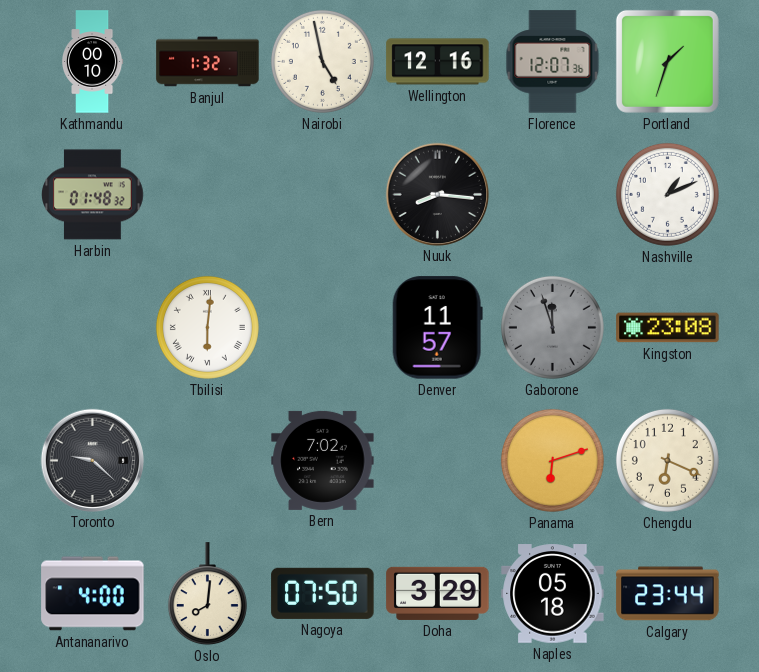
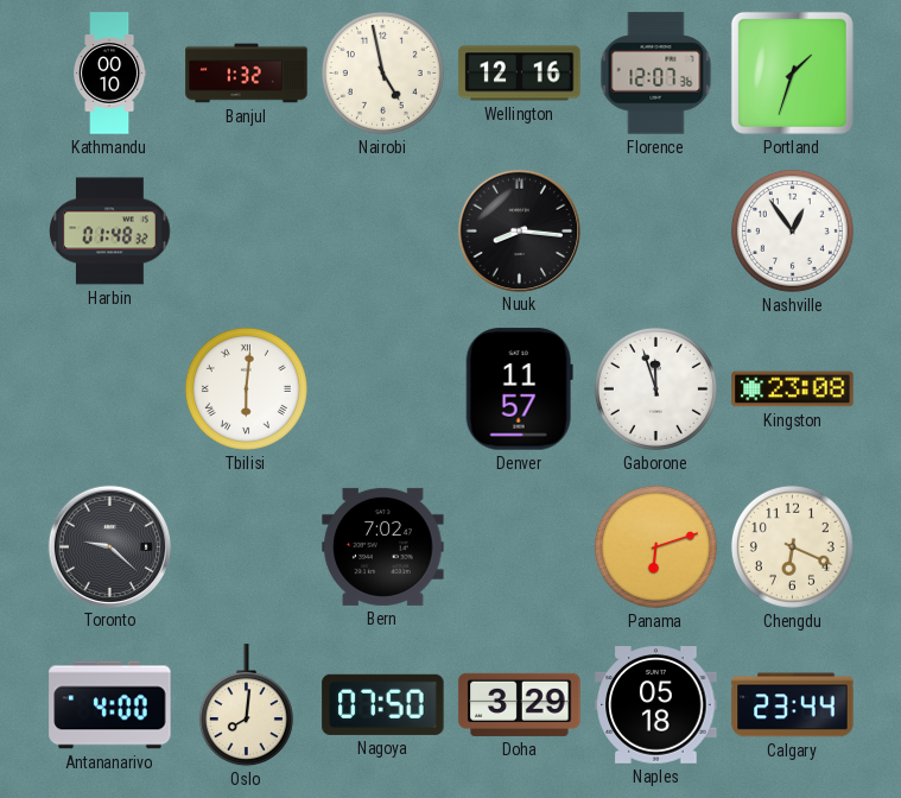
Nashville: 1:11 -> 12:54 (792, 230)
Gaborone dial: grey -> white (655, 388)
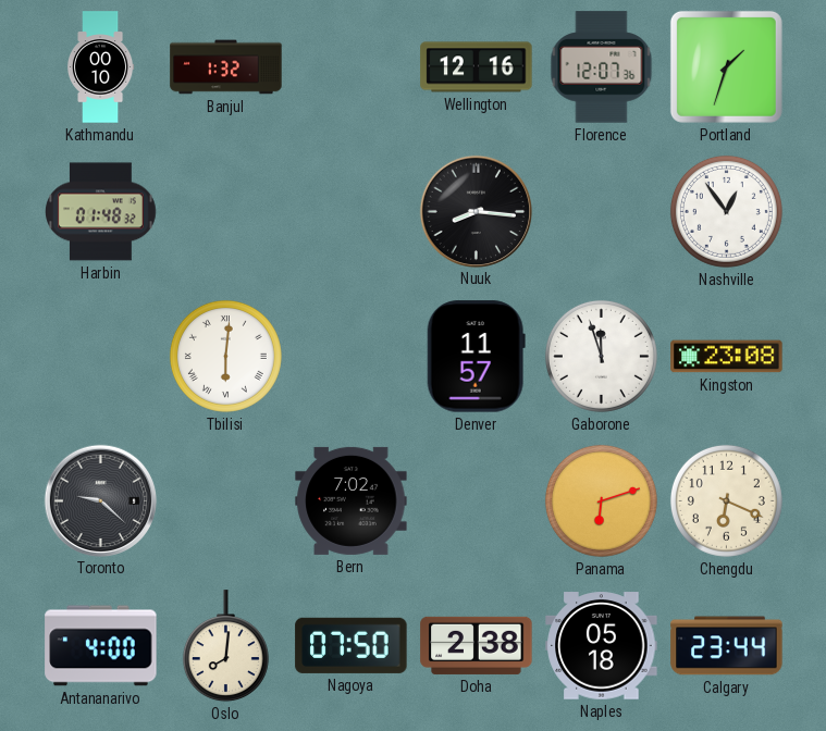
Nairobi: 4:58 -> none (382, 72)
Doha: 3:29 -> 2:38 (477, 645)
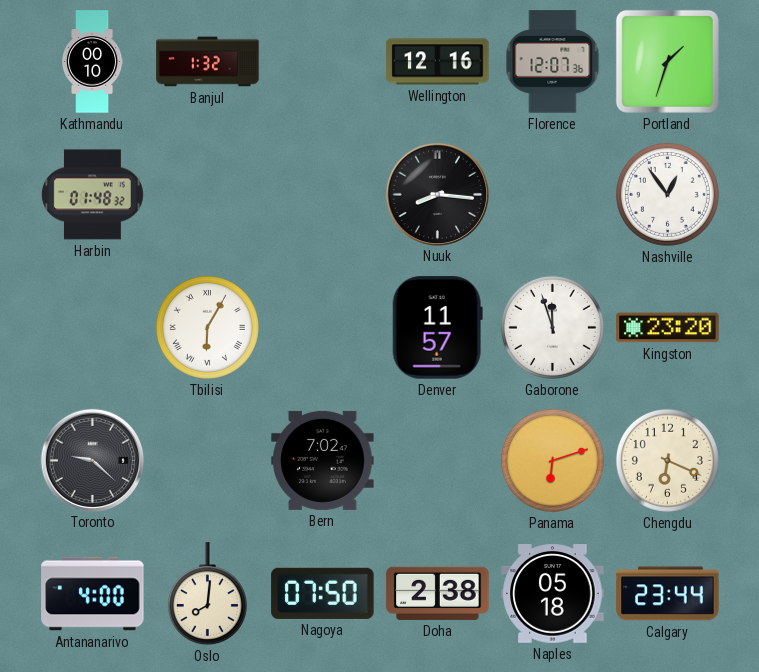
Tbilisi: 6:01 -> 6:05 (207, 327)
Kingston: 23:08 -> 23:20 (668, 328)
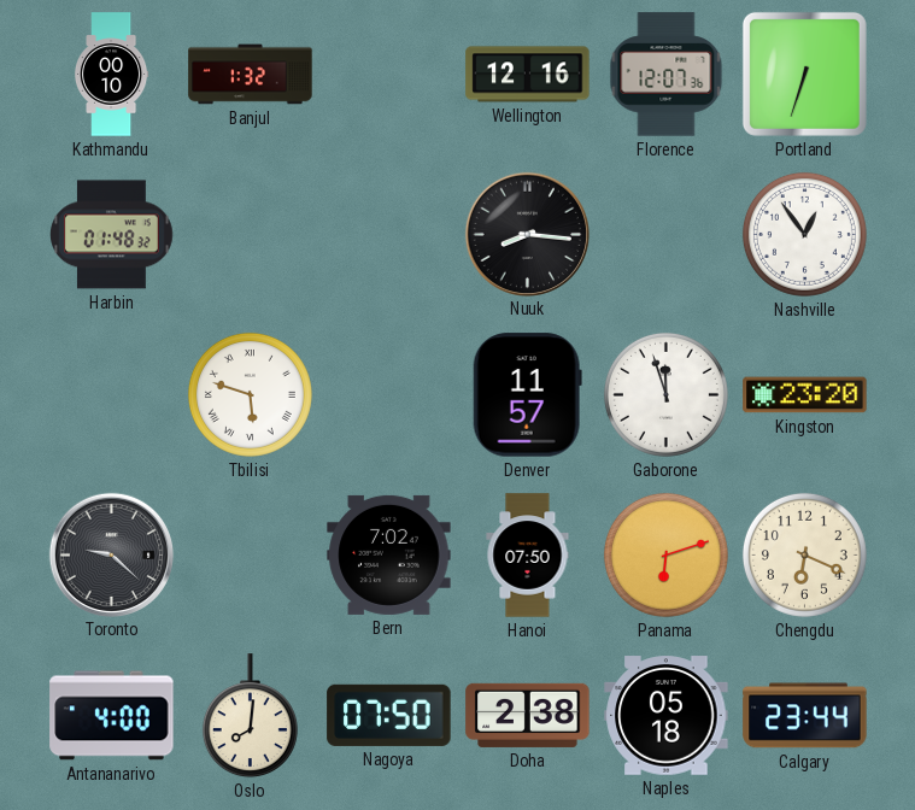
Portland: 1:33 -> 6:33 (804, 74)
Tbilisi: 6:05 -> 5:48 (250, 394)
Hanoi: none -> 07:50 (528, 556)
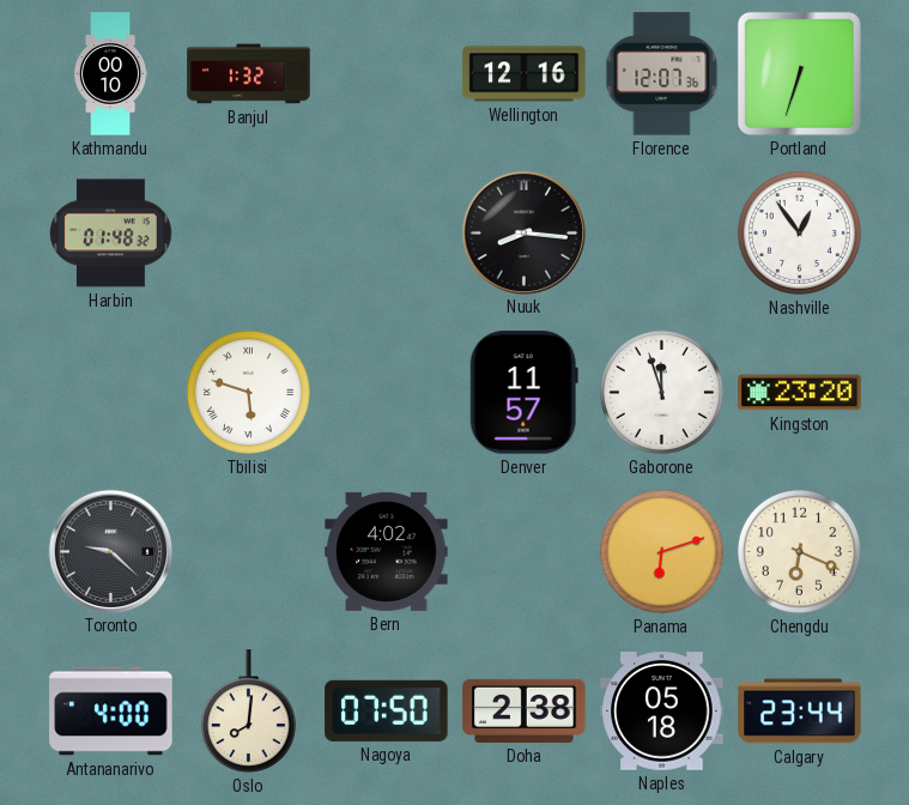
Bern: 7:02 -> 4:02 (387, 551)
Hanoi: 07:50 -> none (528, 556)
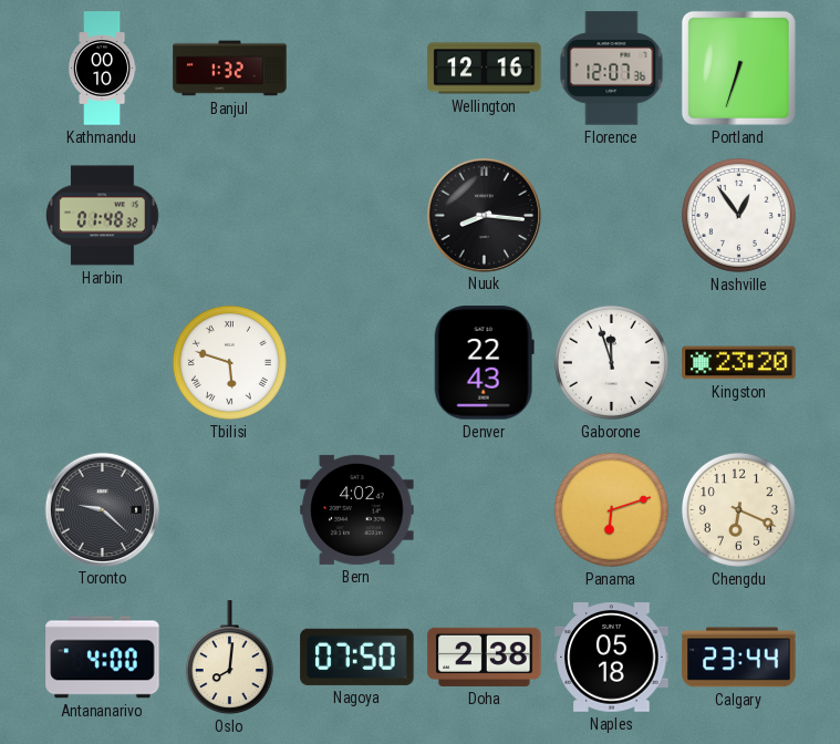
Denver: 11:57 -> 22:43 (484, 363)
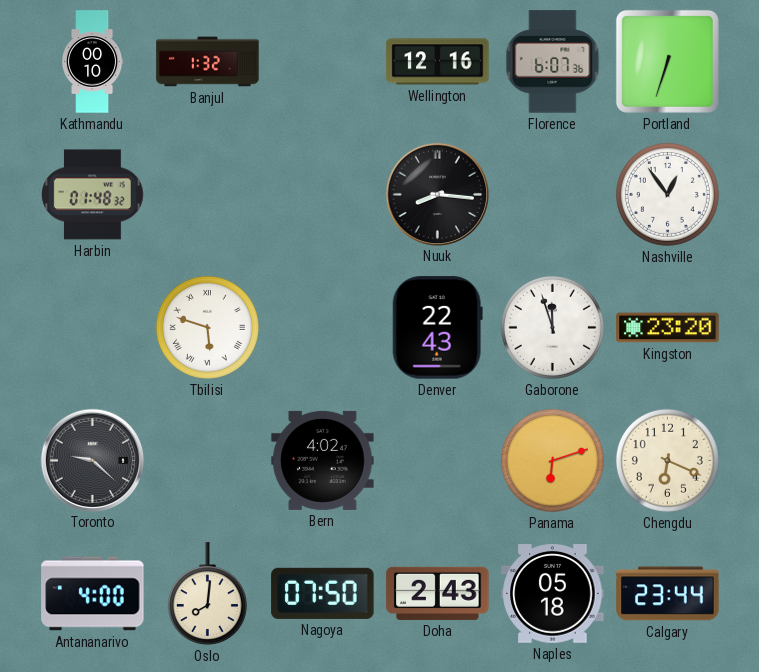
Florence: 12:07 -> 6:07 (553, 62)
Doha: 2:38 -> 2:43 (438, 593)
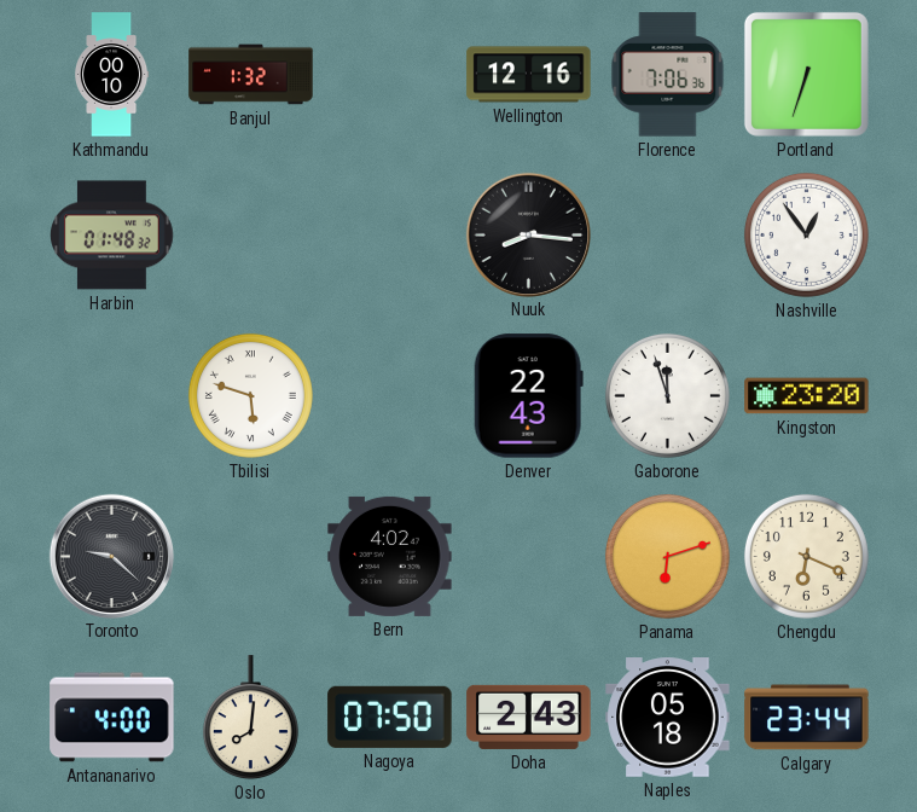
Florence: 6:07 -> 7:06 (668, 75)
